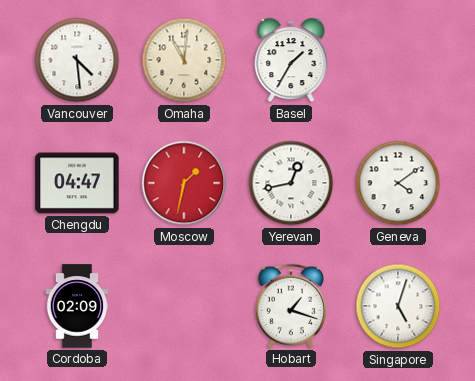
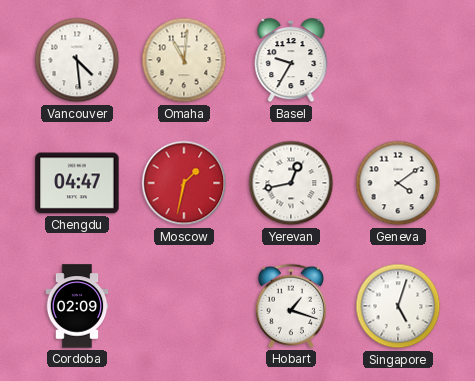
Basel: 1:35 -> 9:35 (291, 60)
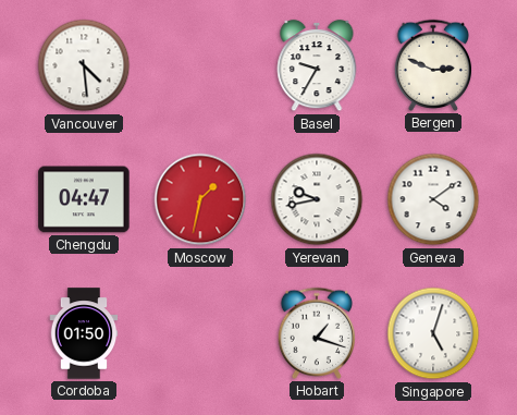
Omaha: 11:01 -> none (184, 60)
Bergen: none -> 2:49 (433, 65)
Yerevan: 12:43 -> 9:43 (317, 199)
Cordoba: 02:09 -> 01:50 (84, 333)
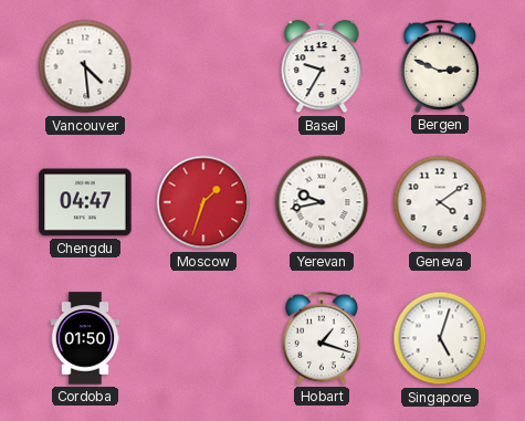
Moscow: 1:32 -> 1:33 (203, 202)
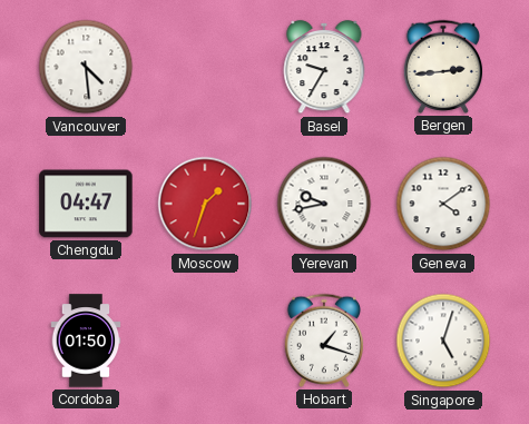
Bergen: 2:49 -> 2:44 (443, 67)
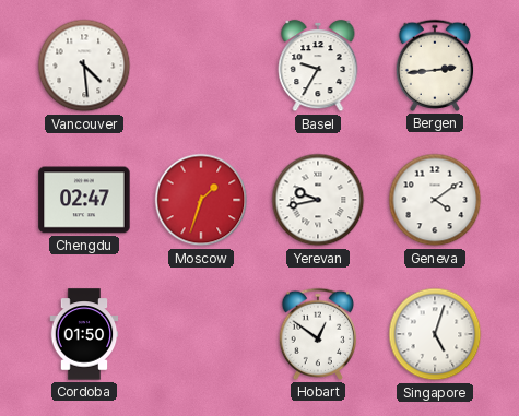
Chengdu: 04:47 -> 02:47 (84, 200)
Hobart: 1:18 -> 12:51 (318, 334)
